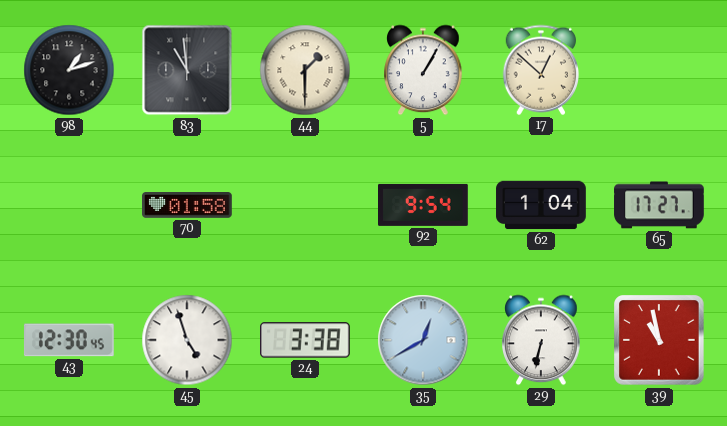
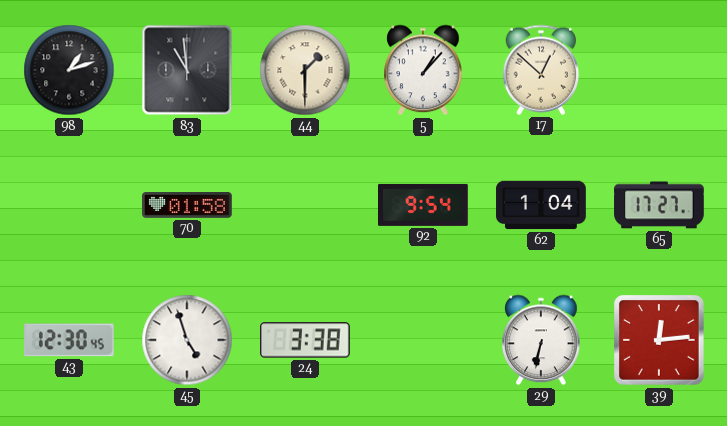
5: 1:05 -> 1:07 (423, 70)
35: 12:40 -> none (423, 340)
39: 10:58 -> 12:14 (659, 340)
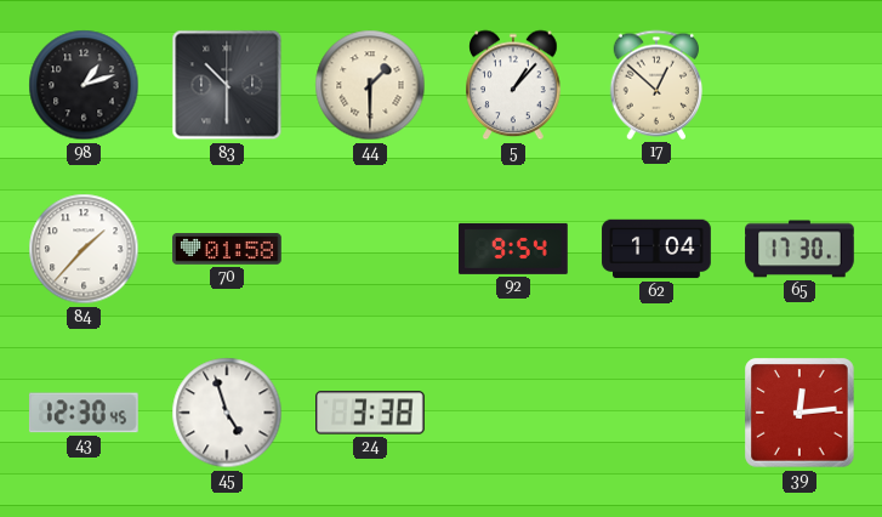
83: 10:59 -> 10:30 (227, 85)
84: none -> 1:37 (84, 249)
65: 17:27 -> 17:30 (800, 249)
29: 6:32 -> none (541, 340)
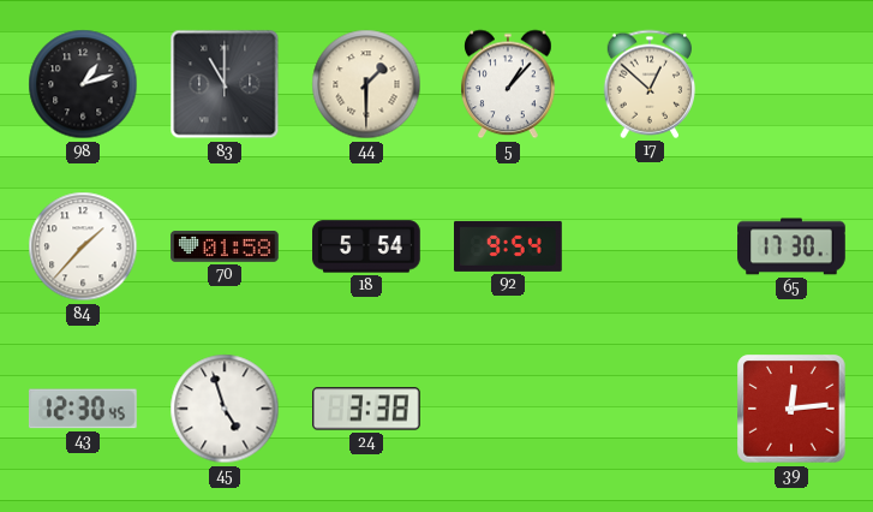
83: 10:30 -> 11:00 (225, 84)
18: none -> 5:54 (366, 246)
62: 1:04 -> none (656, 249)
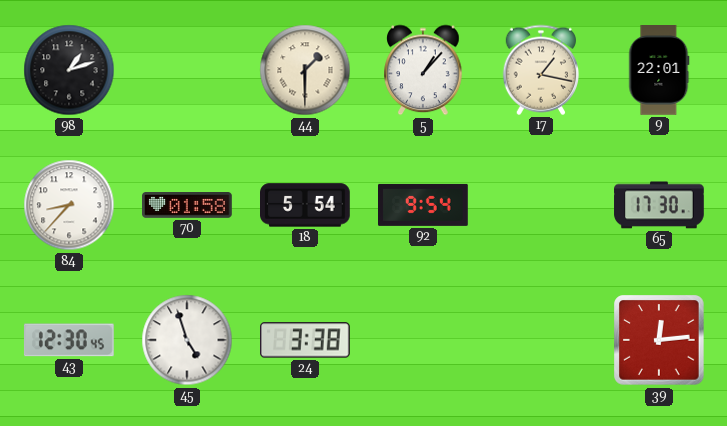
83: 11:00 -> none (225, 84)
17: 12:52 -> 1:17 (540, 70)
9: none -> 22:01 (659, 71)
84: 1:37 -> 8:37 (69, 205)
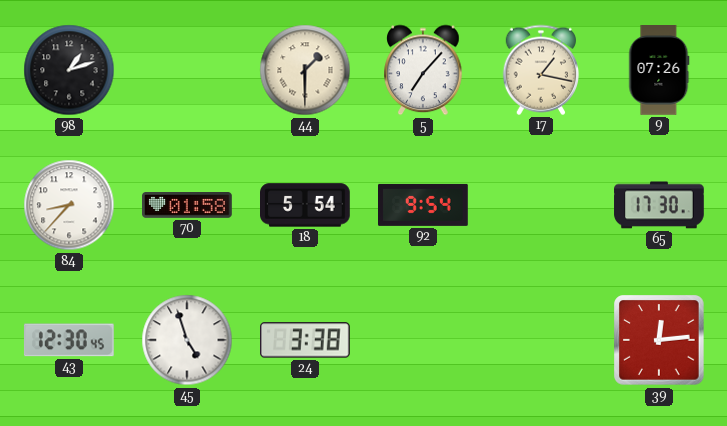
5: 1:07 -> 7:07 (423, 70)
9: 22:01 -> 07:26 (659, 71)
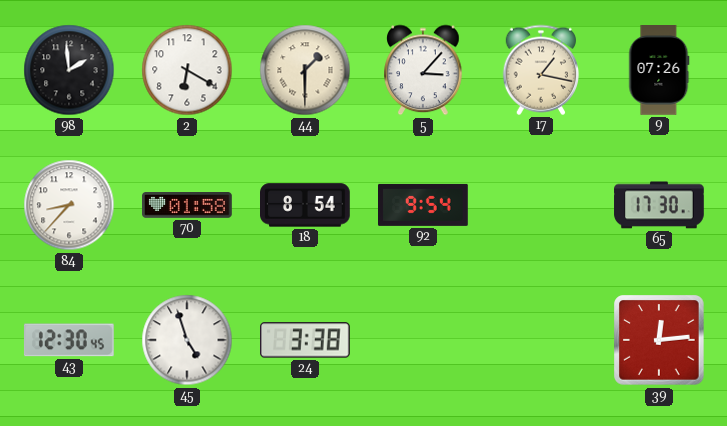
98: 1:12 -> 1:59 (69, 70)
2: none -> 6:20 (187, 70)
5: 7:07 -> 3:07 (423, 70)
18: 5:54 -> 8:54 (305, 205)
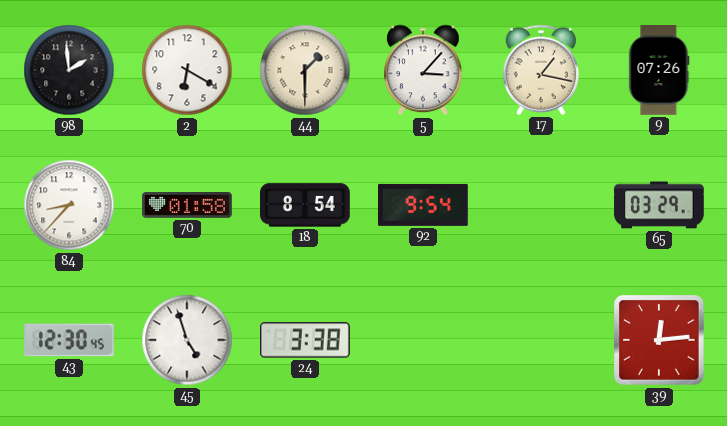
65: 17:30 -> 03:29 (659, 205)
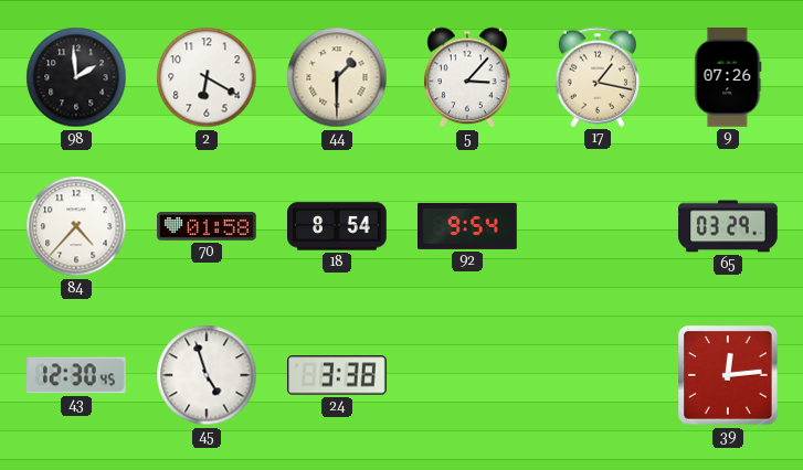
84: 8:37 -> 4:37 (76, 226)
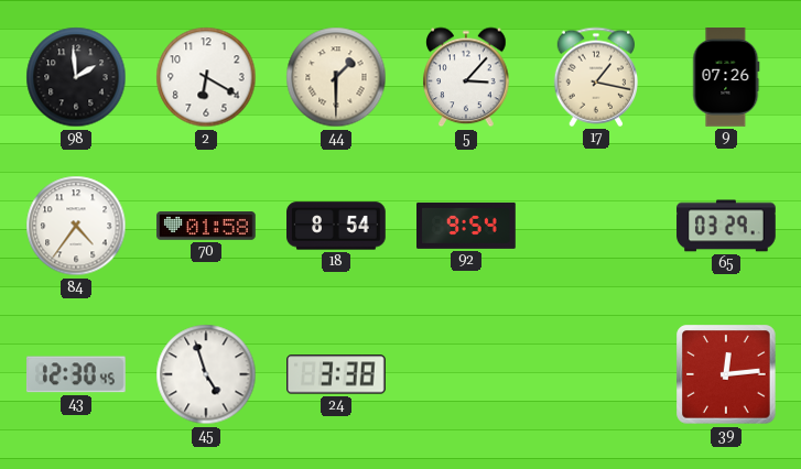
84: 4:37 -> 4:36 (76, 226)
